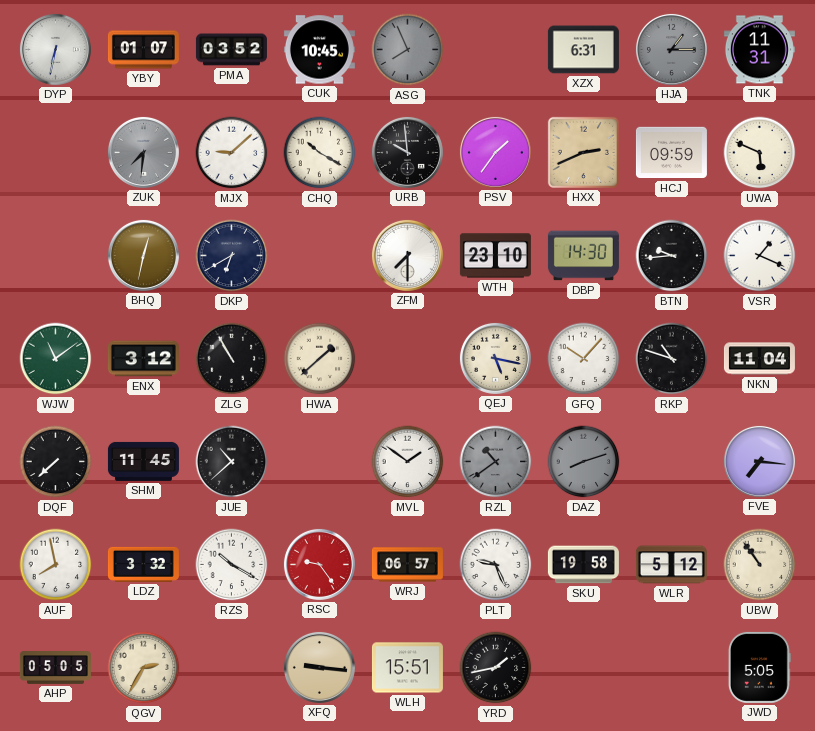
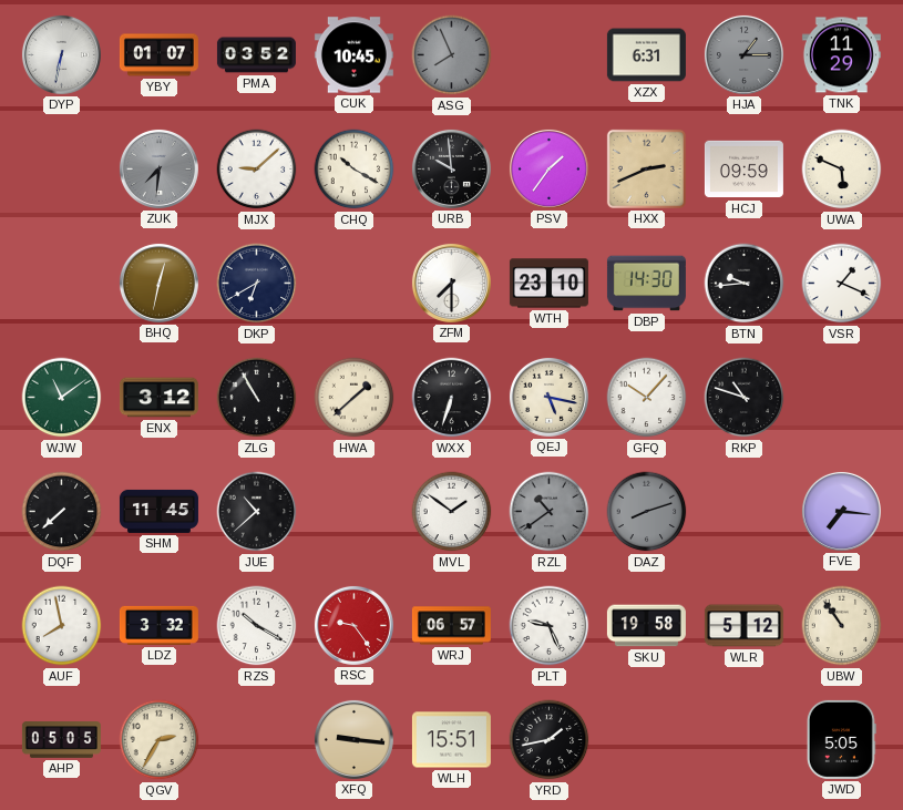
TNK: 11:31 -> 11:29 (841, 55)
WXX: none -> 6:33 (452, 398)
NKN: 11:04 -> none (759, 359)
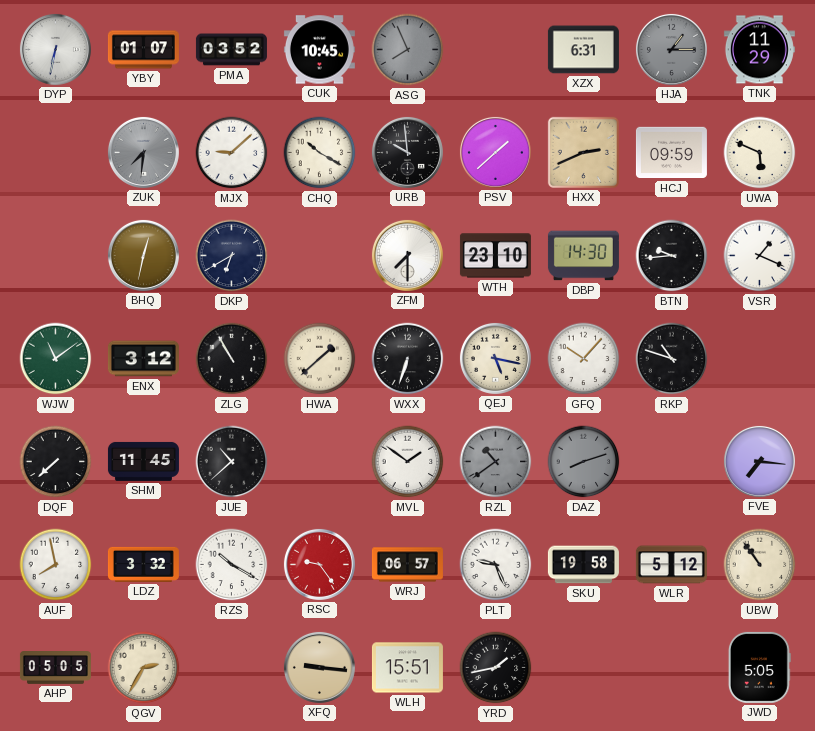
PSV: 1:36 -> 1:38 (495, 152)
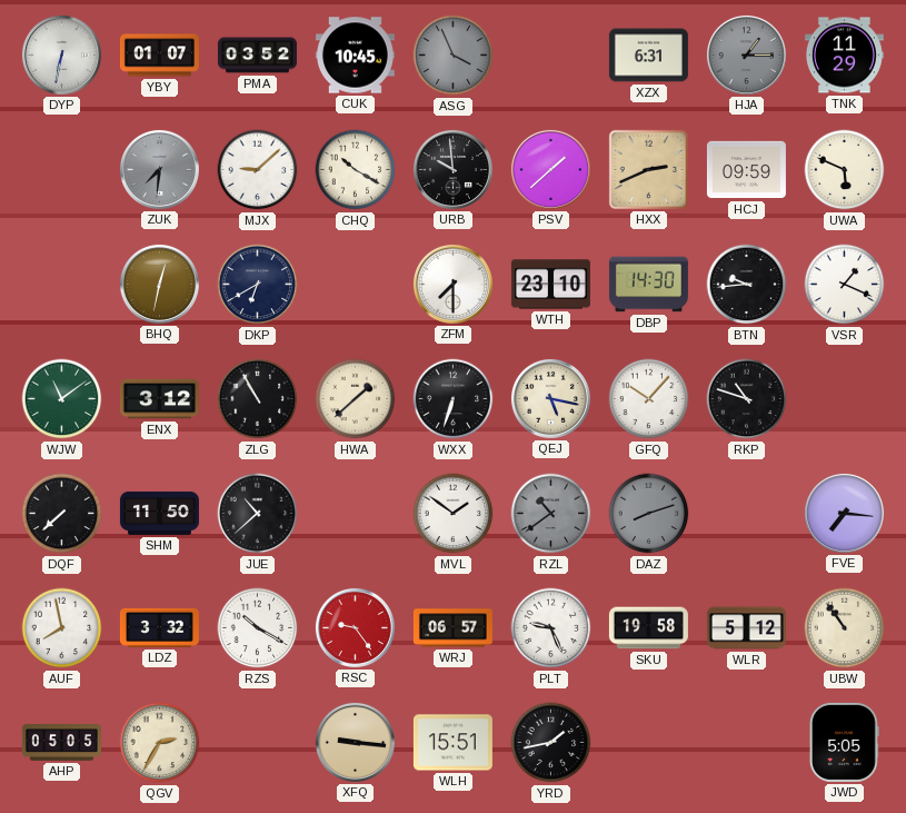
ASG: 7:56 -> 3:56 (454, 56)
SHM: 11:45 -> 11:50 (159, 513)
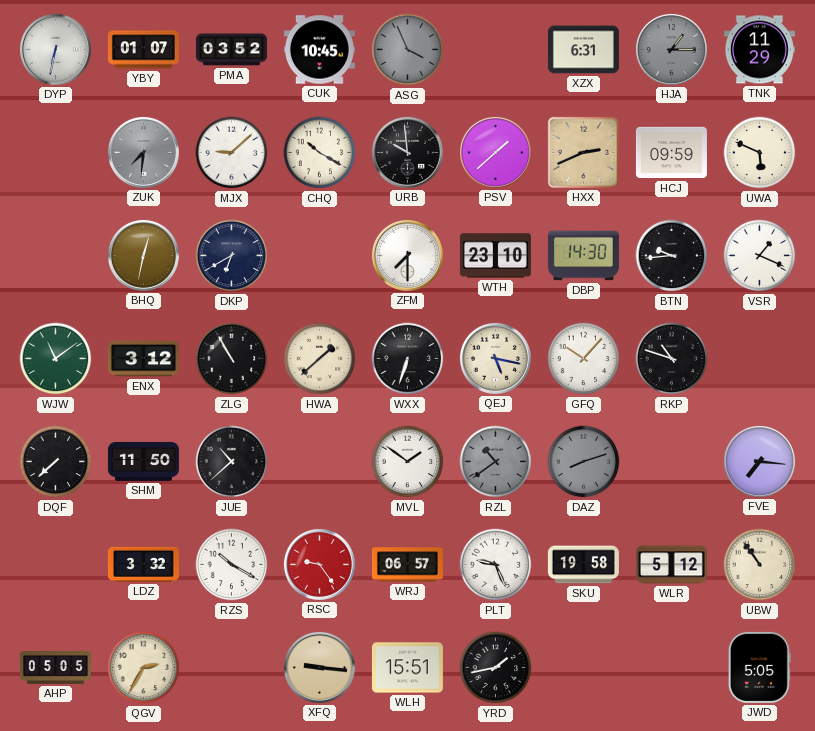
AUF: 7:58 -> none (62, 628)
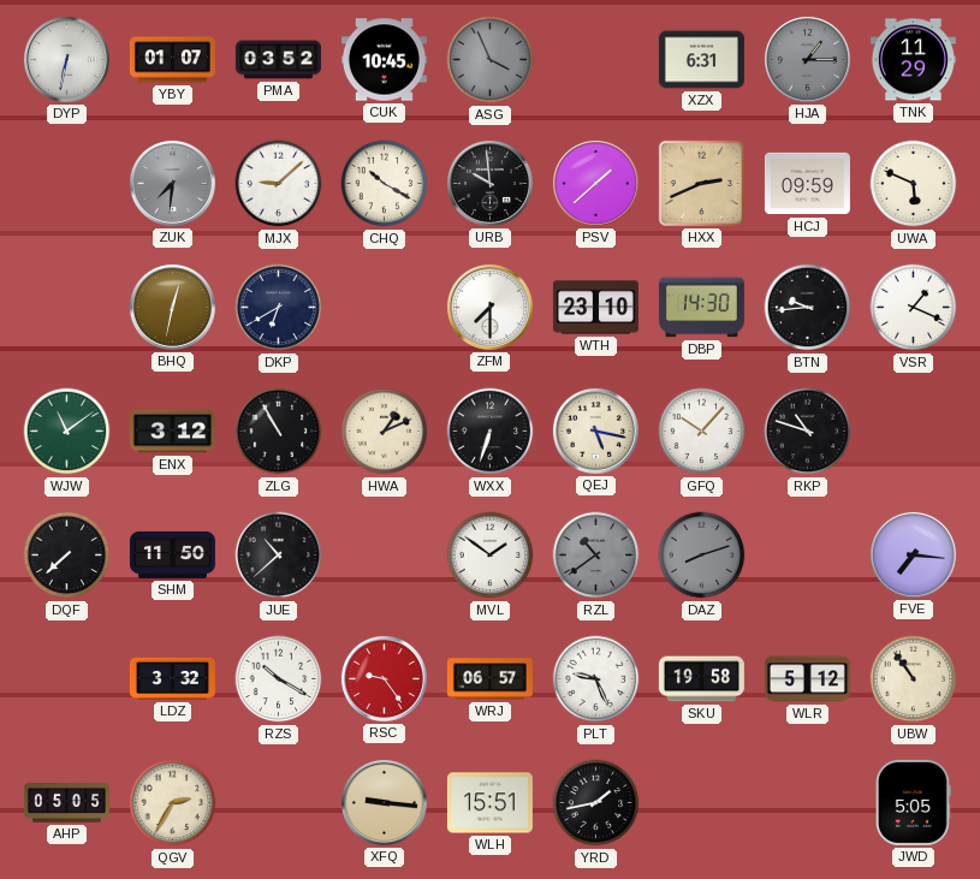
HWA: 1:38 -> 1:11 (385, 432)
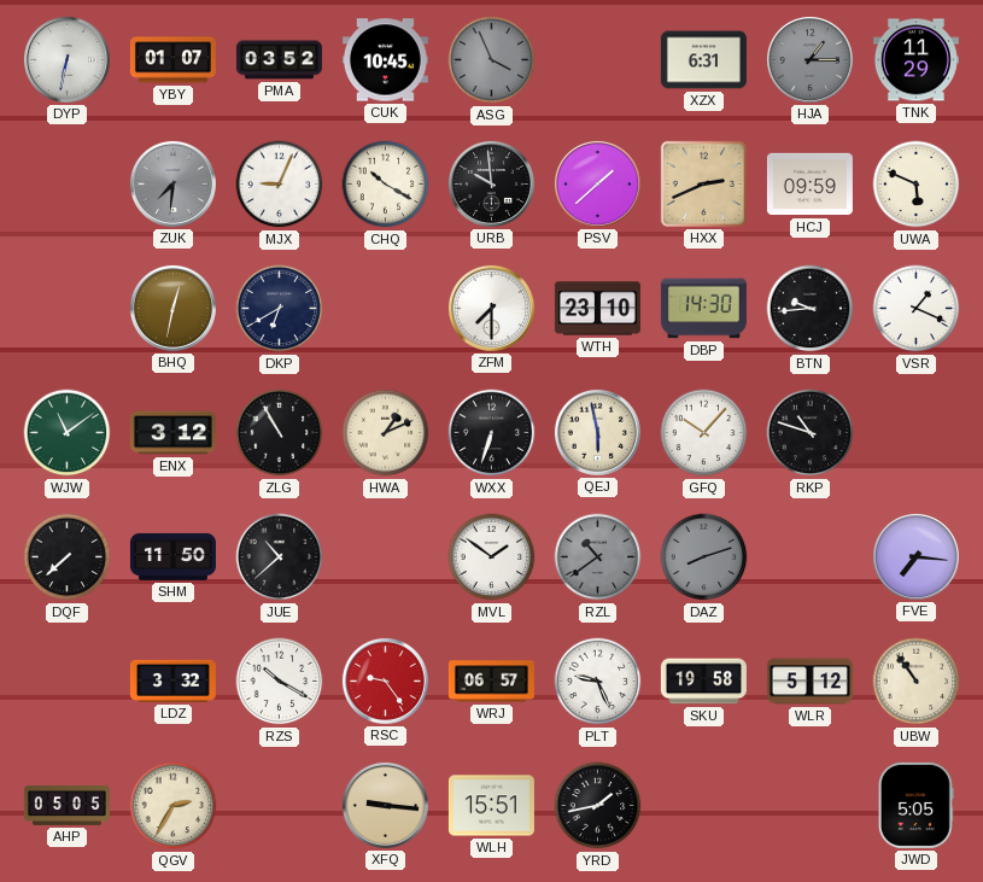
MJX: 9:08 -> 9:04 (280, 185)
QEJ: 5:17 -> 5:58 (597, 432)
